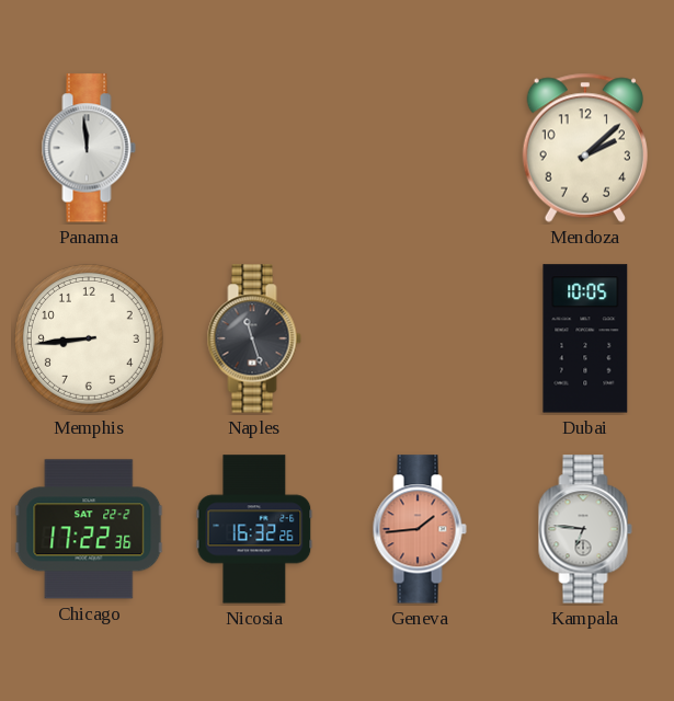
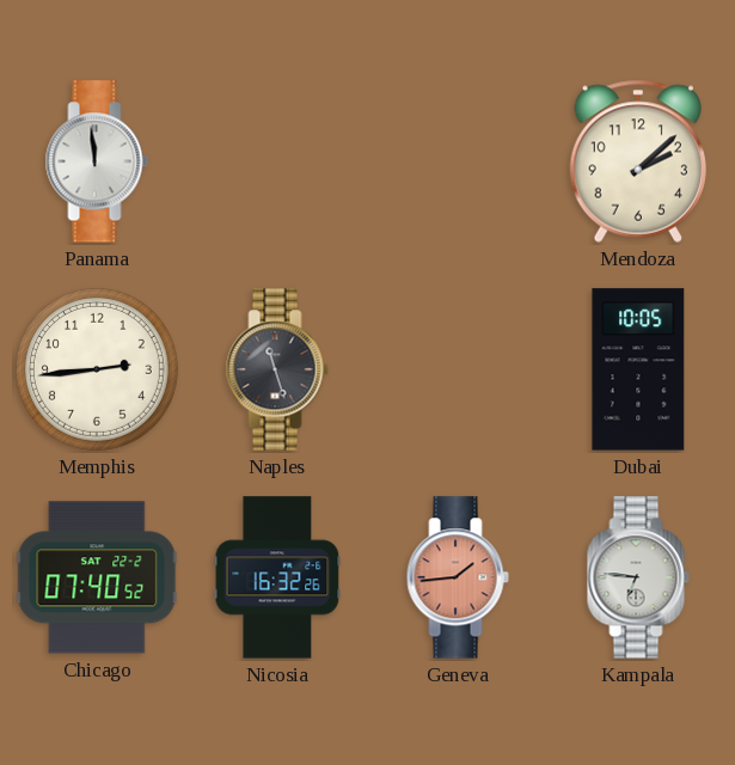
Memphis: 8:44 -> 2:44 (97, 369)
Chicago: 17:22 -> 07:40 (97, 577)
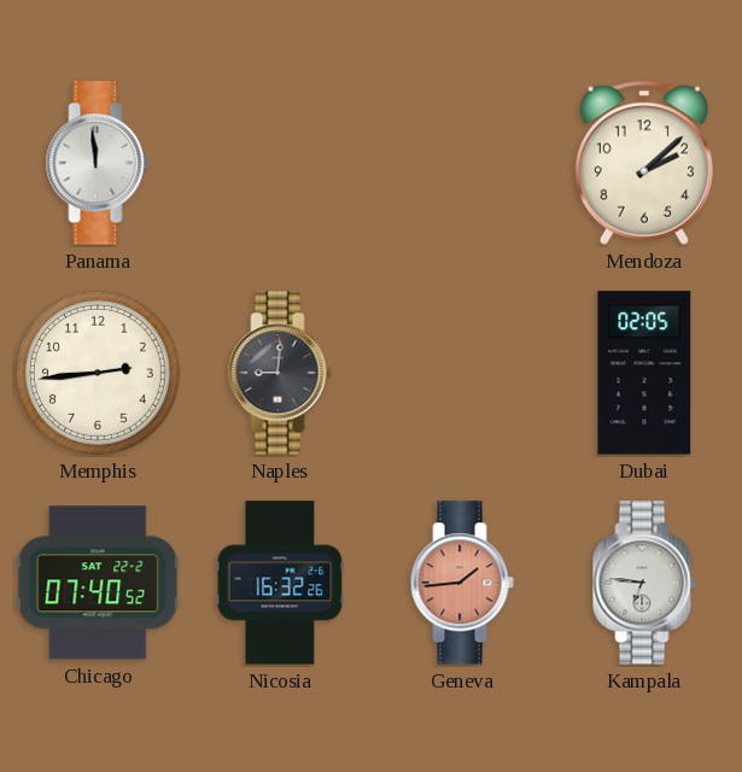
Naples: 11:27 -> 9:01 (280, 373)
Dubai: 10:05 -> 02:05 (644, 373)
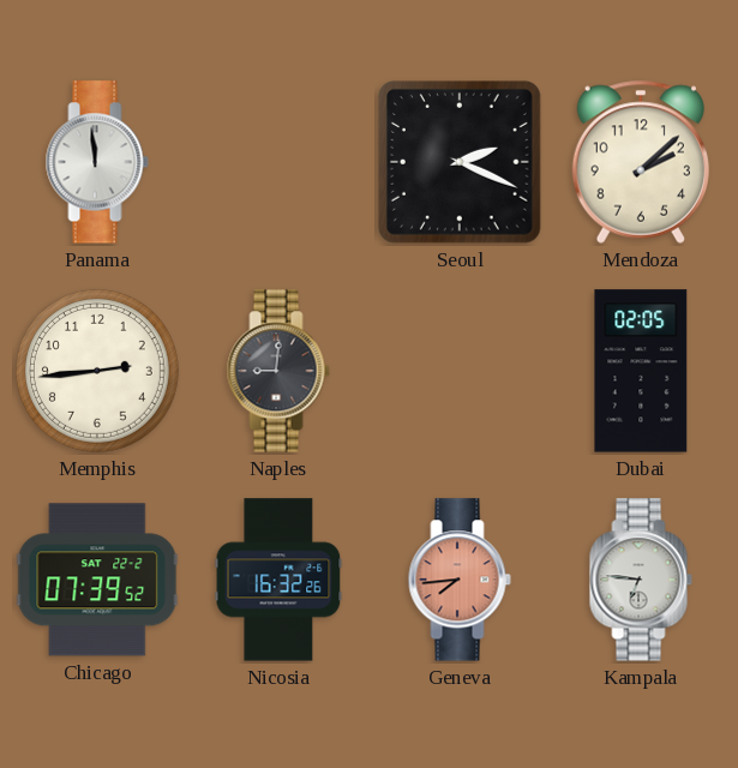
Seoul: none -> 2:19 (460, 162)
Chicago: 07:40 -> 07:39 (97, 580)
Geneva: 1:44 -> 7:44 (460, 580)
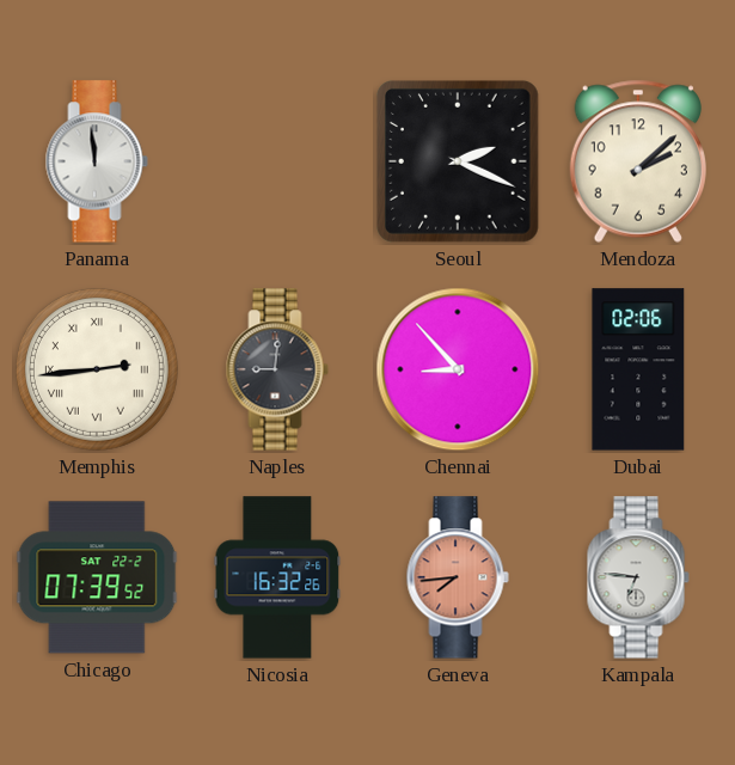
Memphis numerals: Arabic -> Roman (97, 369)
Chennai: none -> 8:53 (458, 369)
Dubai: 02:05 -> 02:06 (638, 369)
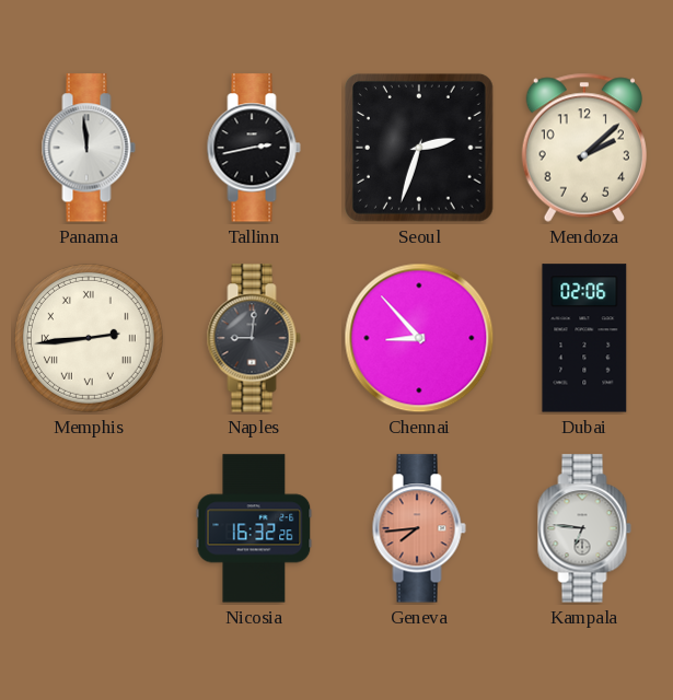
Tallinn: none -> 2:43 (254, 148)
Seoul: 2:19 -> 2:33 (419, 148)
Chicago: 07:39 -> none (97, 577)
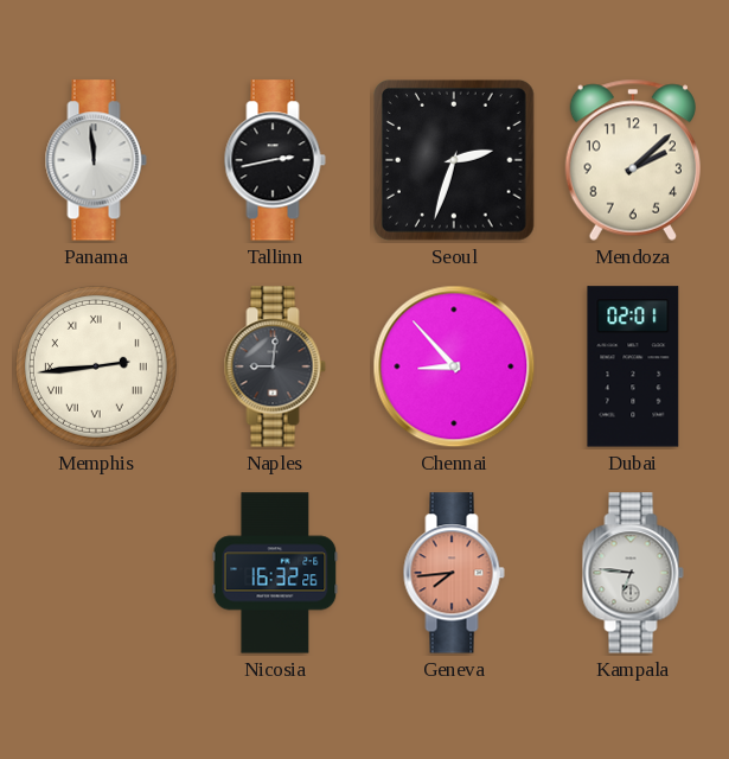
Dubai: 02:06 -> 02:01 (633, 366)
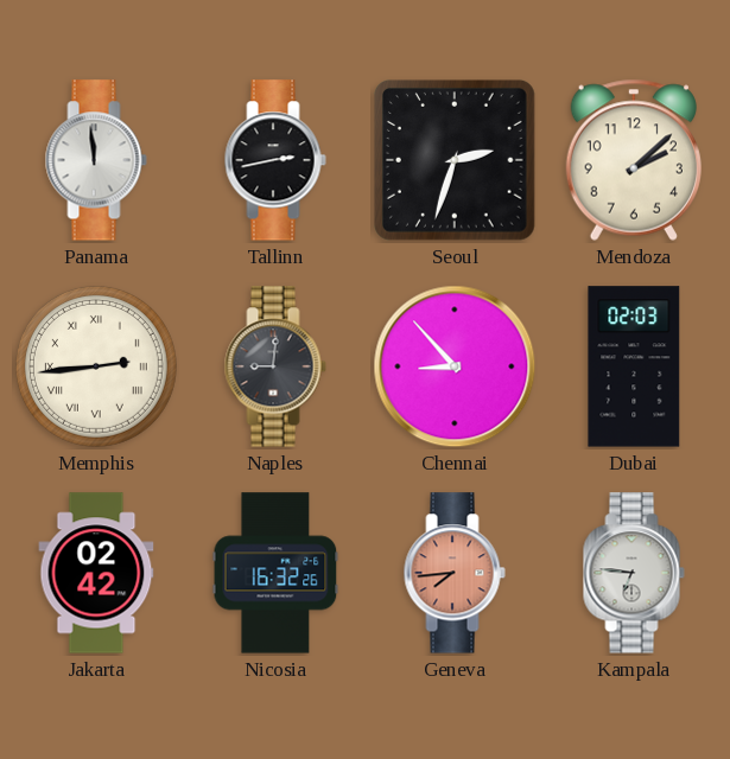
Dubai: 02:01 -> 02:03 (634, 366)
Jakarta: none -> 02:42 (96, 573)
